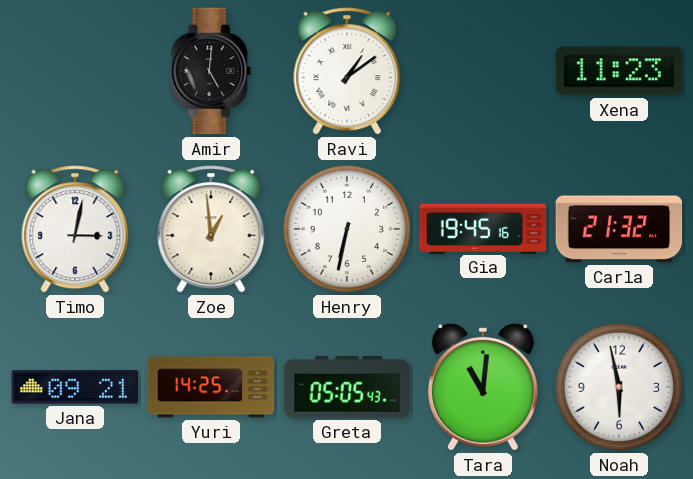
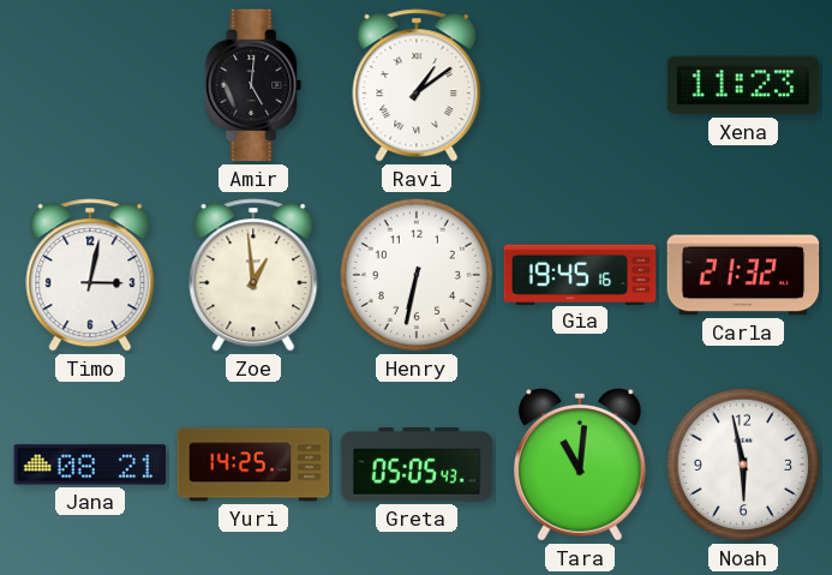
Jana: 09:21 -> 08:21 (90, 465)
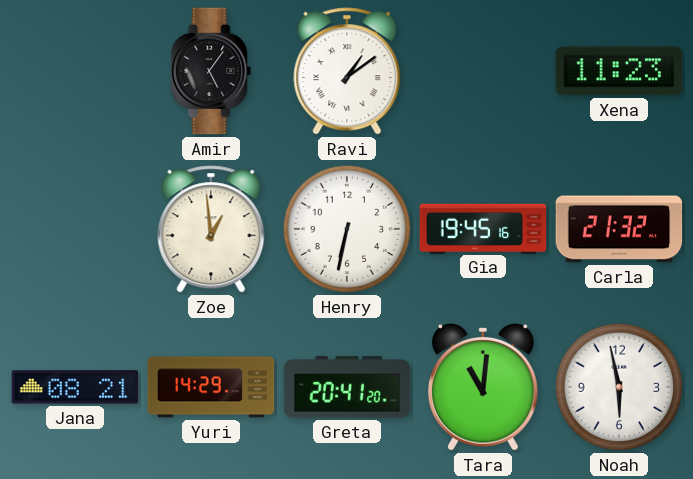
Amir: 5:01 -> 5:06 (212, 71)
Timo: 3:02 -> none (90, 275)
Yuri: 14:25 -> 14:29 (211, 387)
Greta: 05:05 -> 20:41 (347, 387)
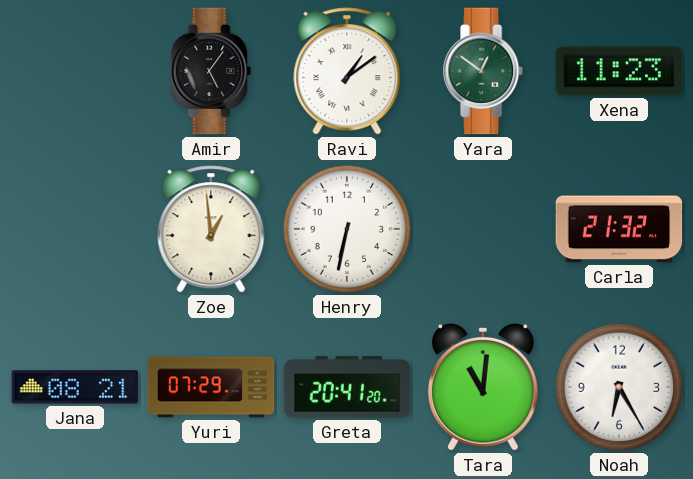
Yara: none -> 12:51 (484, 71)
Gia: 19:45 -> none (483, 228)
Yuri: 14:29 -> 07:29 (211, 387)
Noah: 5:58 -> 6:25 (619, 387)
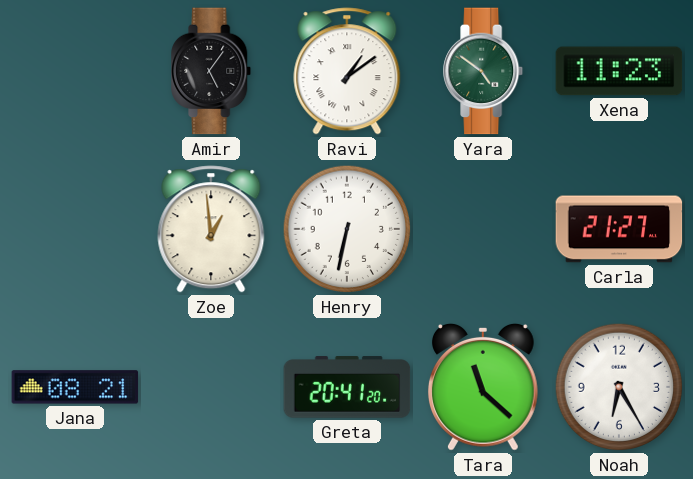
Yara: 12:51 -> 4:51 (484, 71)
Carla: 21:32 -> 21:27 (619, 229)
Yuri: 07:29 -> none (211, 387)
Tara: 11:01 -> 11:22 (483, 387)
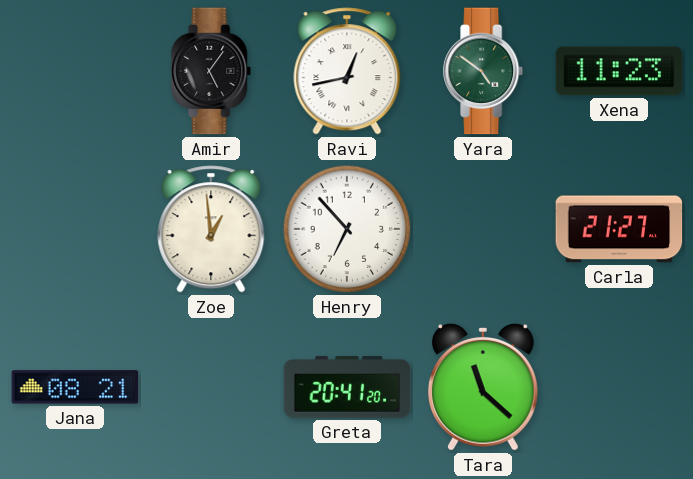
Ravi: 1:09 -> 12:43 (347, 71)
Henry: 6:32 -> 6:53 (347, 229)
Noah: 6:25 -> none (619, 387)
